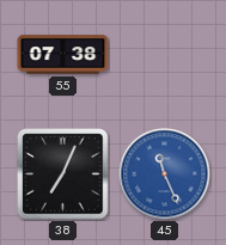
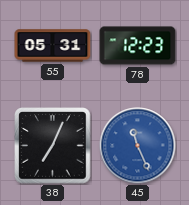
55: 07:38 -> 05:31 (53, 46)
78: none -> 12:23 (138, 46)
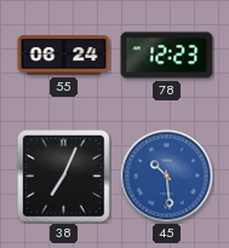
55: 05:31 -> 06:24 (64, 56)
45: 11:26 -> 10:29 (167, 177)
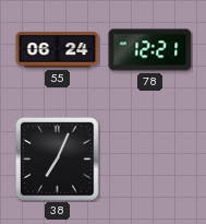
78: 12:23 -> 12:21 (150, 50)
45: 10:29 -> none (167, 177)
